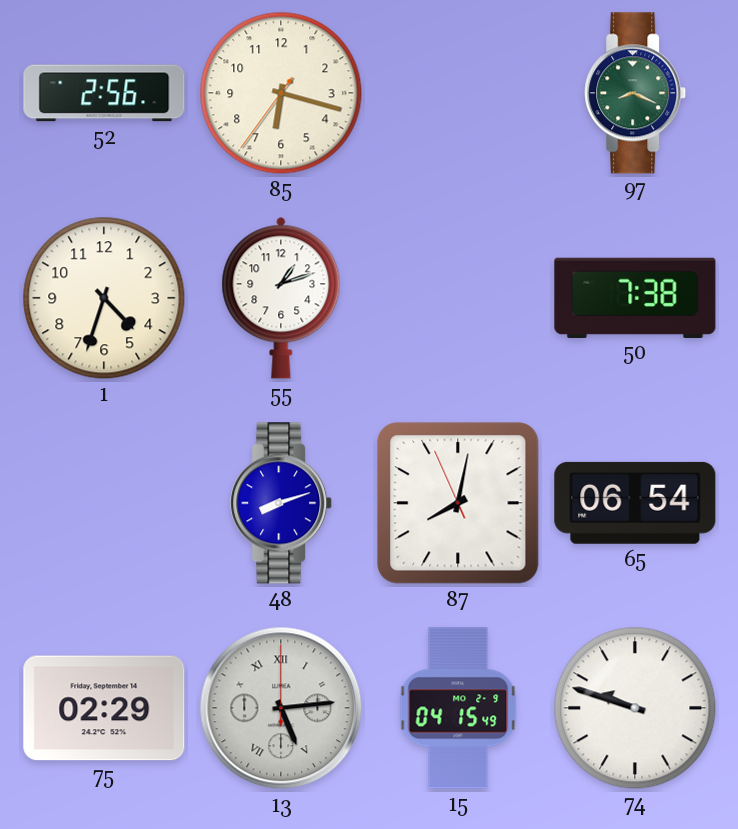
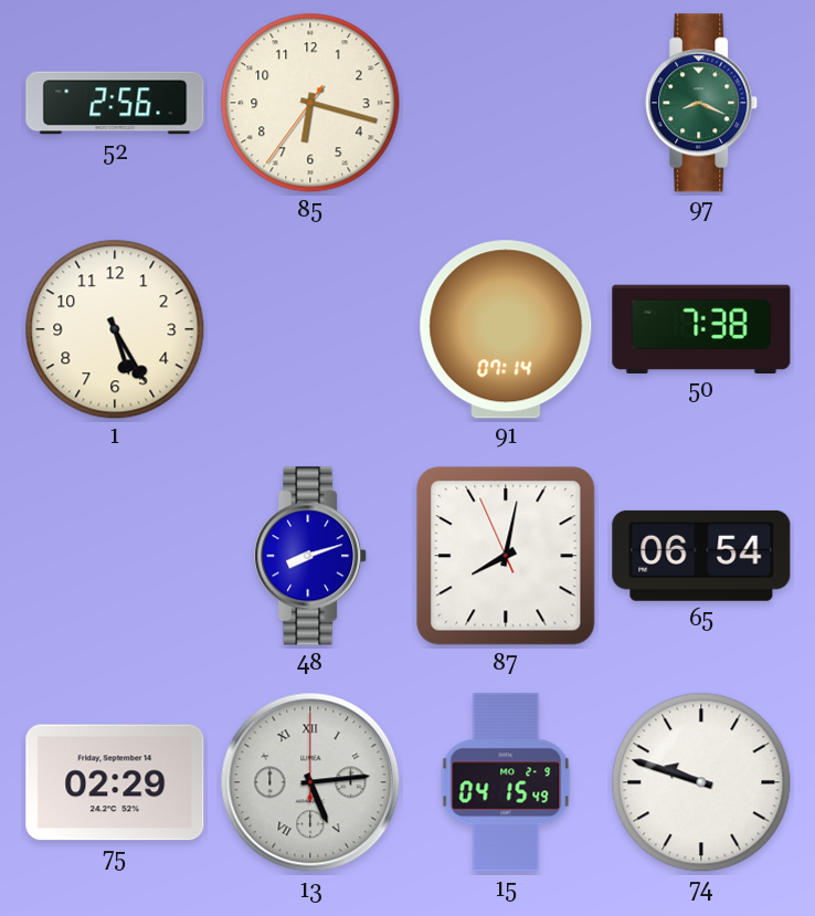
1: 4:33 -> 5:25 (115, 329)
55: 1:12 -> none (281, 298)
91: none -> 07:14 (506, 329)
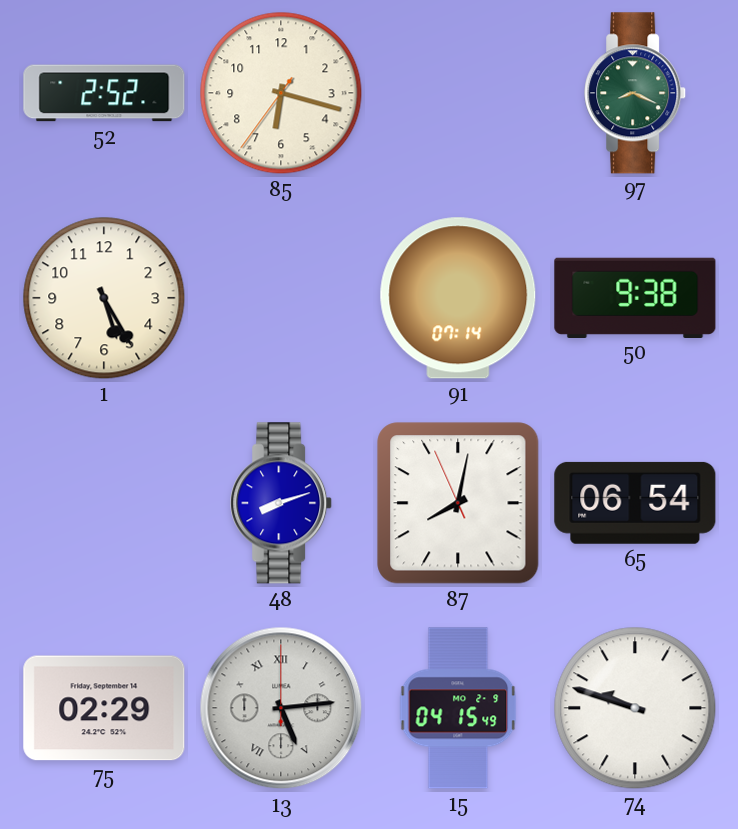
52: 2:56 -> 2:52 (104, 93)
50: 7:38 -> 9:38 (635, 297)
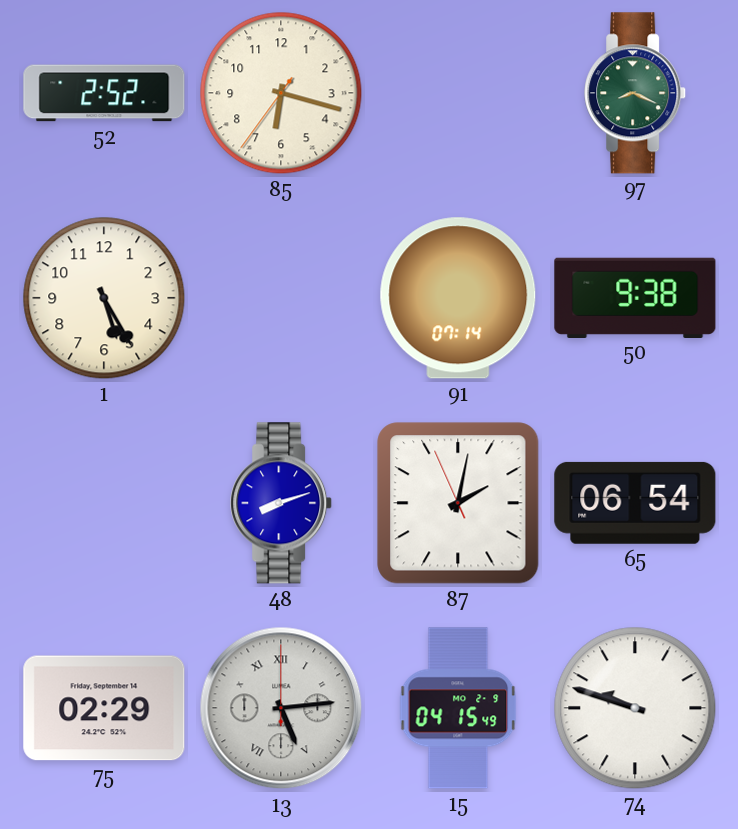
87: 8:01 -> 2:01 (458, 503)
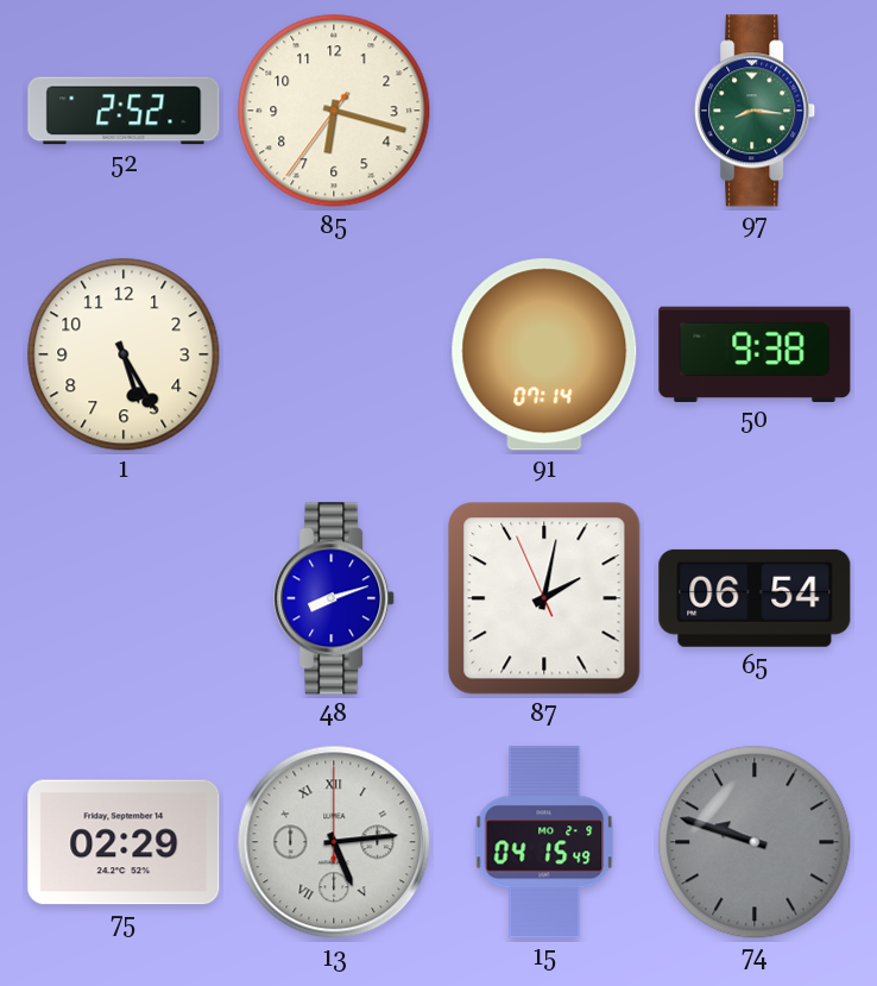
97: 8:19 -> 8:16 (756, 111)
74 dial: white -> grey (755, 842)
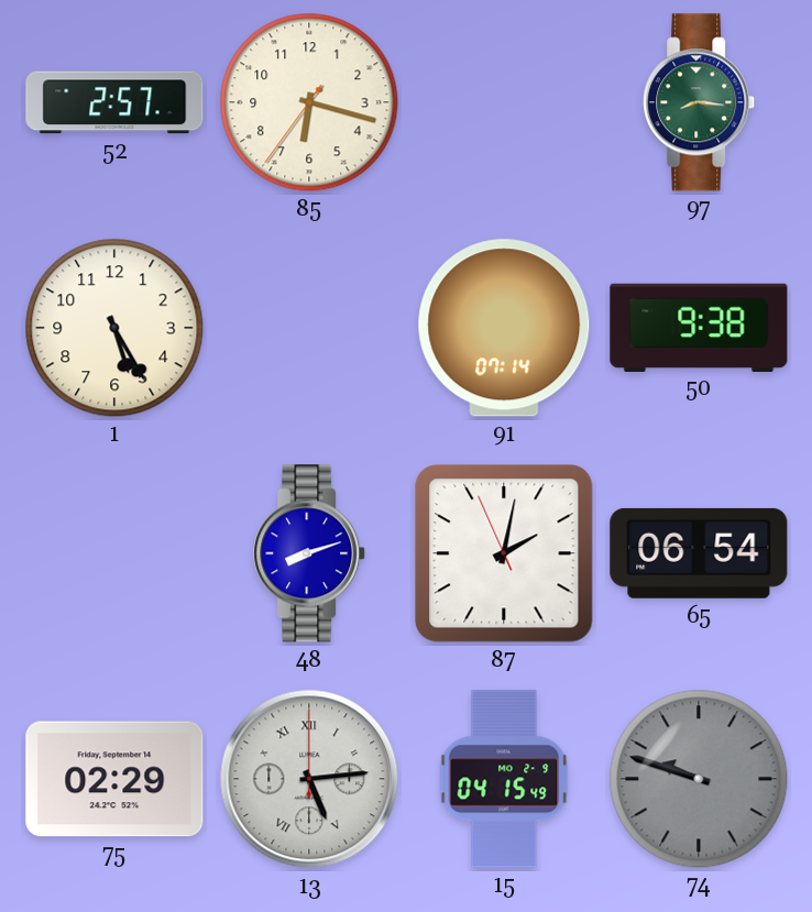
52: 2:52 -> 2:57 (114, 102)
